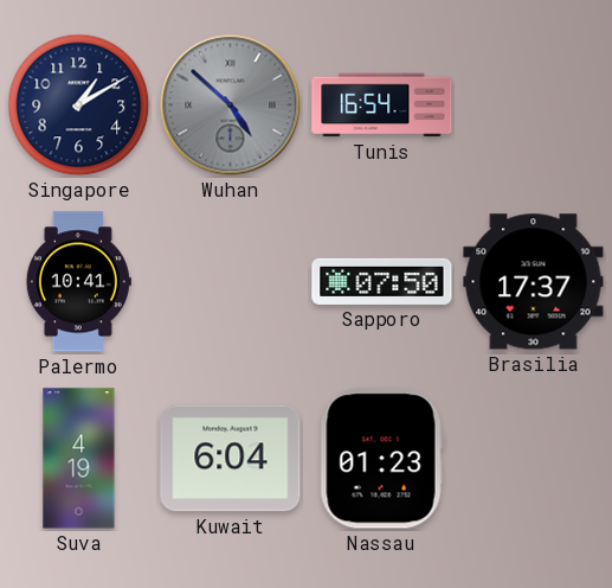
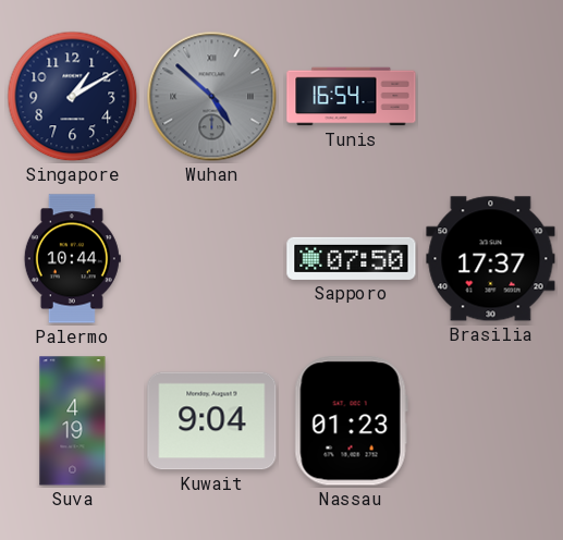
Palermo: 10:41 -> 10:44 (72, 259)
Kuwait: 6:04 -> 9:04 (212, 421)
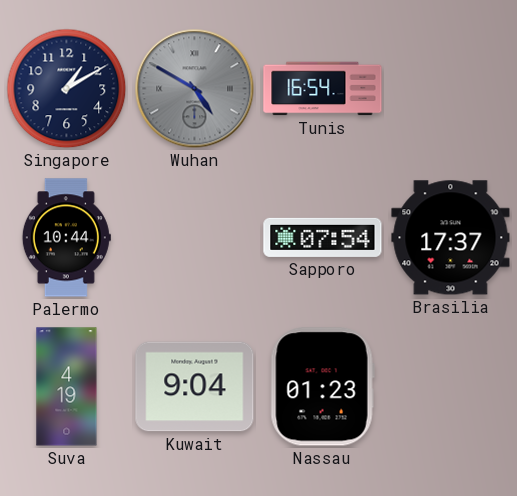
Wuhan: 4:52 -> 4:50 (195, 89)
Sapporo: 07:50 -> 07:54 (323, 237)
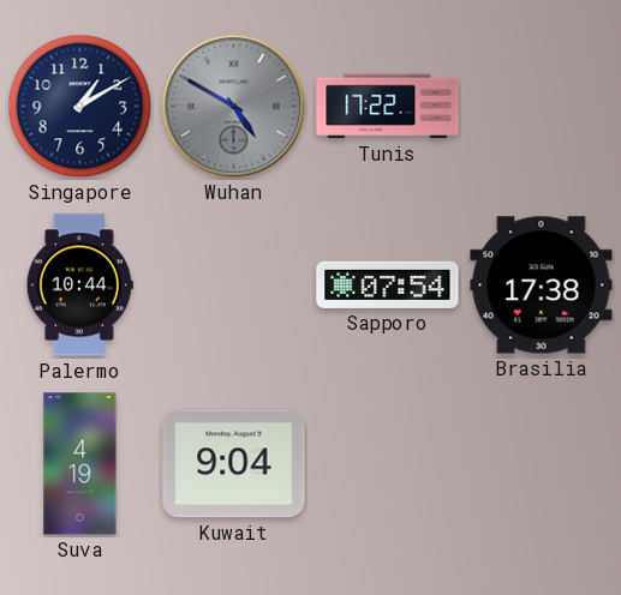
Tunis: 16:54 -> 17:22 (388, 107)
Brasilia: 17:37 -> 17:38 (542, 286)
Nassau: 01:23 -> none (322, 387)
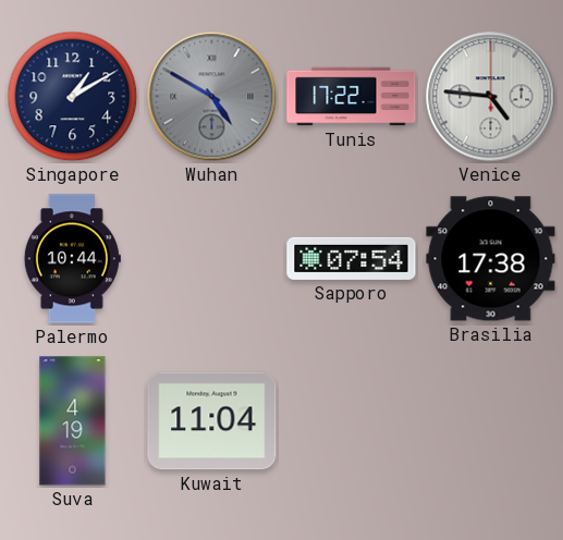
Venice: none -> 4:46 (491, 97)
Kuwait: 9:04 -> 11:04 (212, 421)
